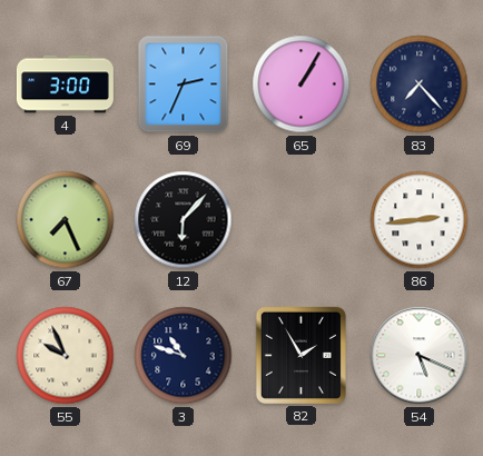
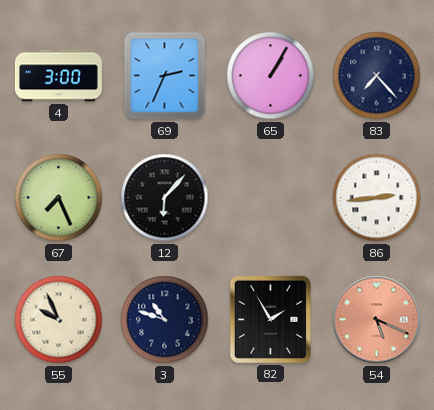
54 dial: white -> salmon (377, 320)
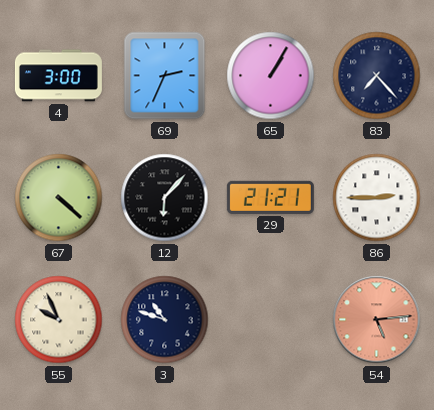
67: 7:26 -> 4:22 (59, 198)
29: none -> 21:21 (270, 197)
86: 2:44 -> 2:45 (377, 198)
82: 1:55 -> none (270, 319)
54: 5:19 -> 5:14 (377, 320)
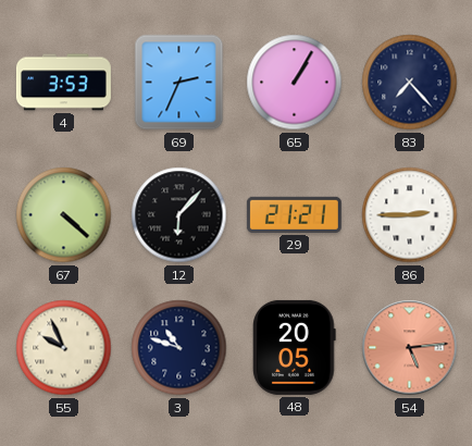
4: 3:00 -> 3:53 (63, 83)
48: none -> 20:05 (295, 347)
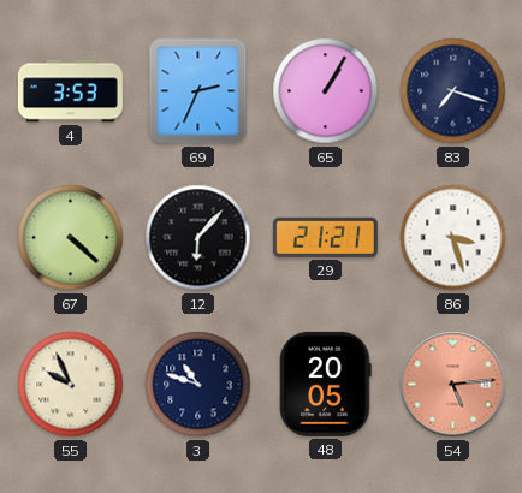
83: 7:23 -> 7:18 (453, 91)
86: 2:45 -> 3:27 (453, 238)
